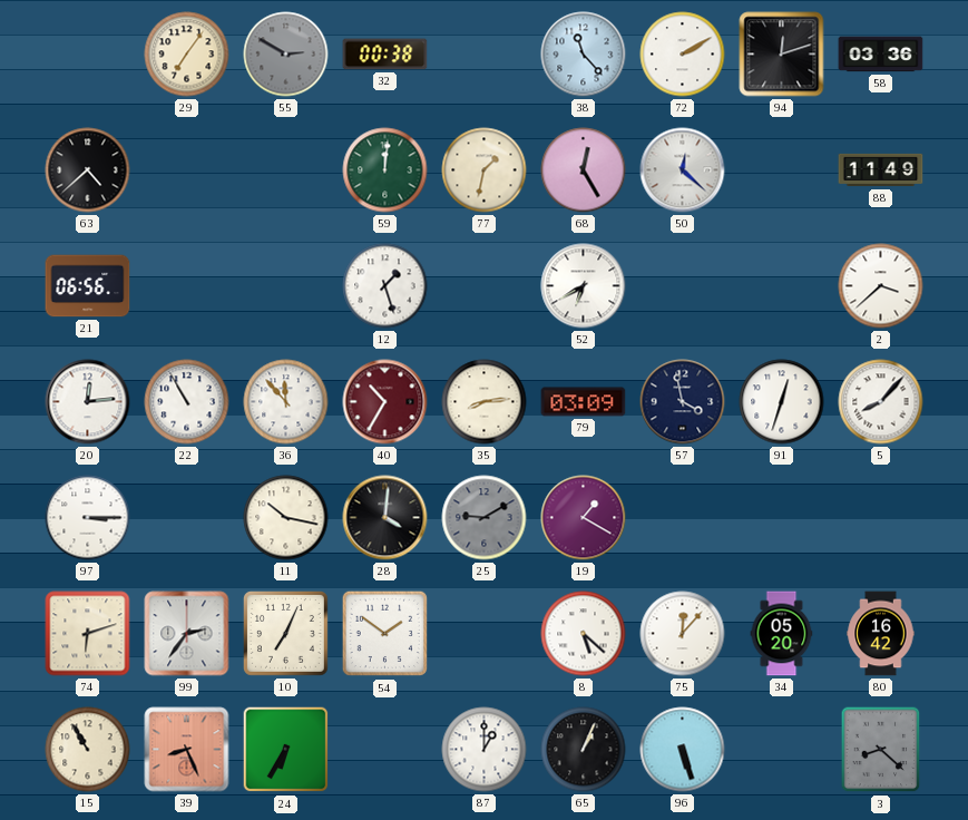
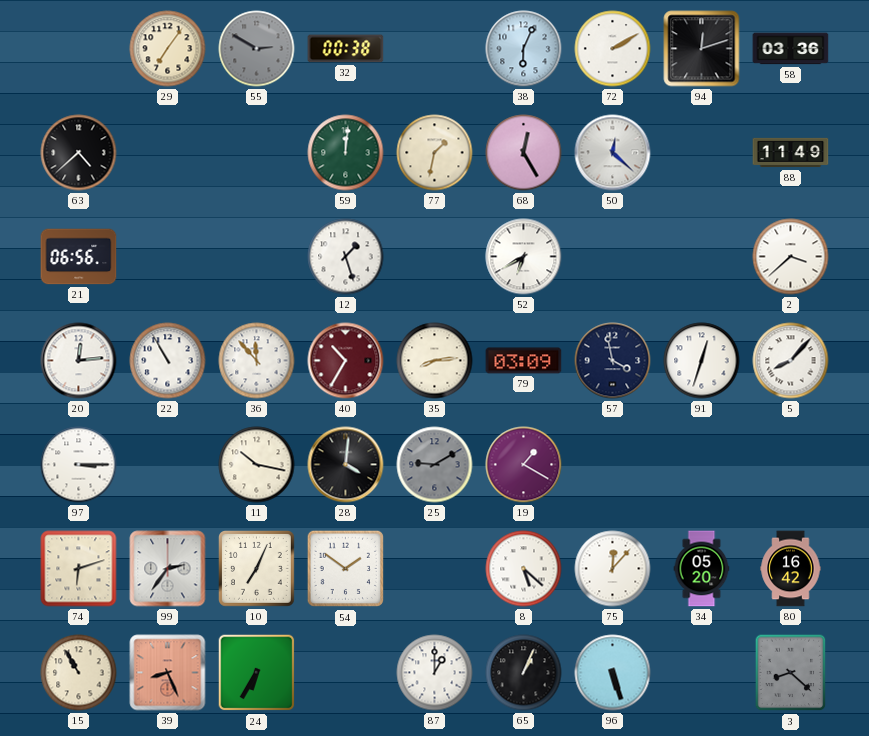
38: 11:23 -> 6:04 (524, 49)
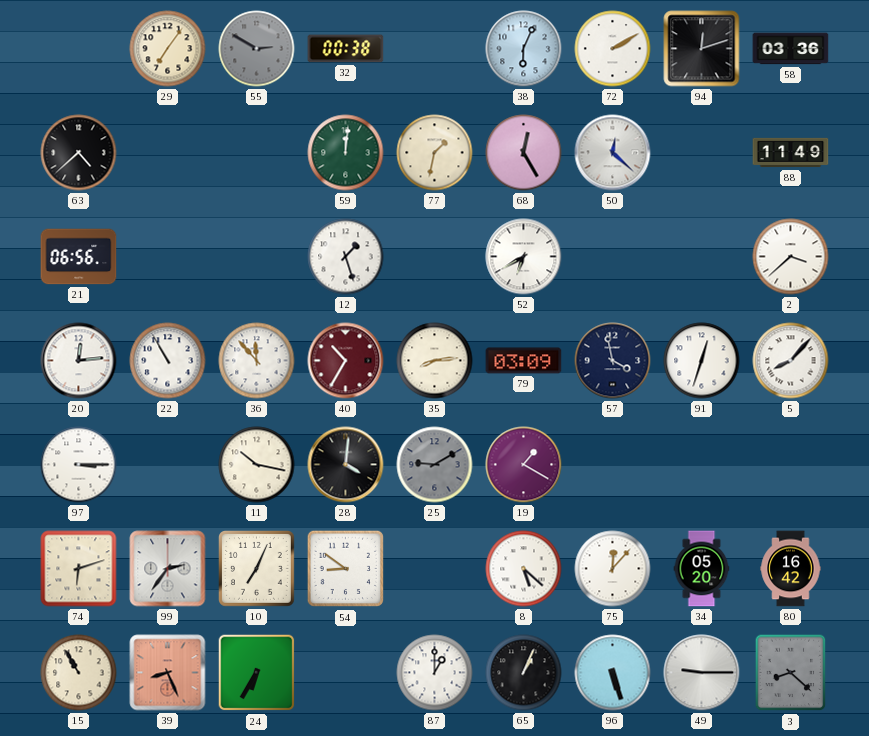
54: 1:51 -> 8:51 (346, 569)
49: none -> 9:15 (702, 673)
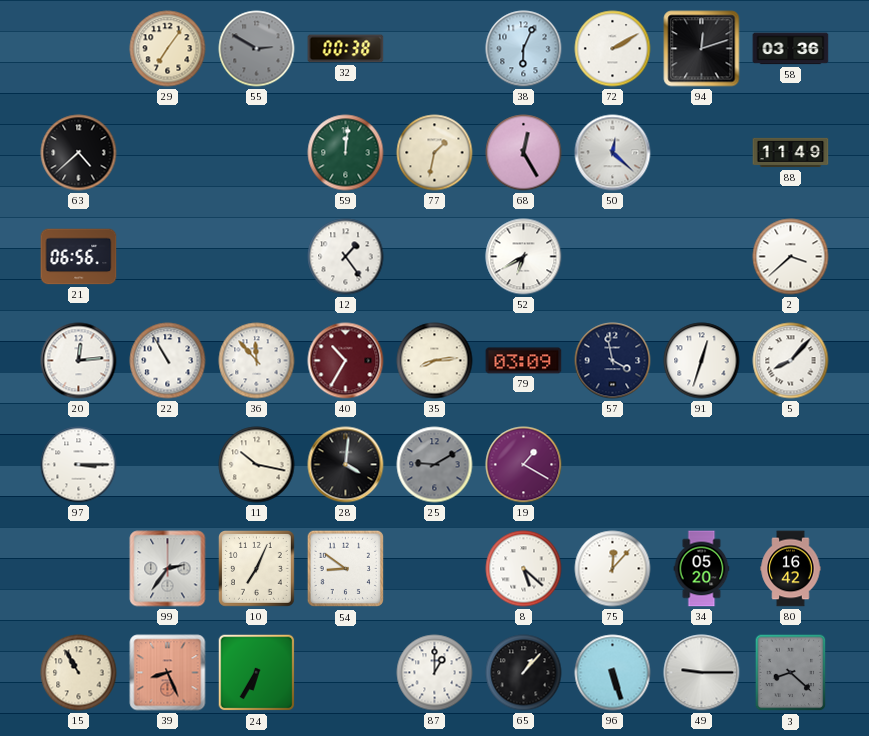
12: 1:27 -> 1:24 (346, 257)
74: 6:12 -> none (79, 569)
65: 1:04 -> 1:07 (524, 673)
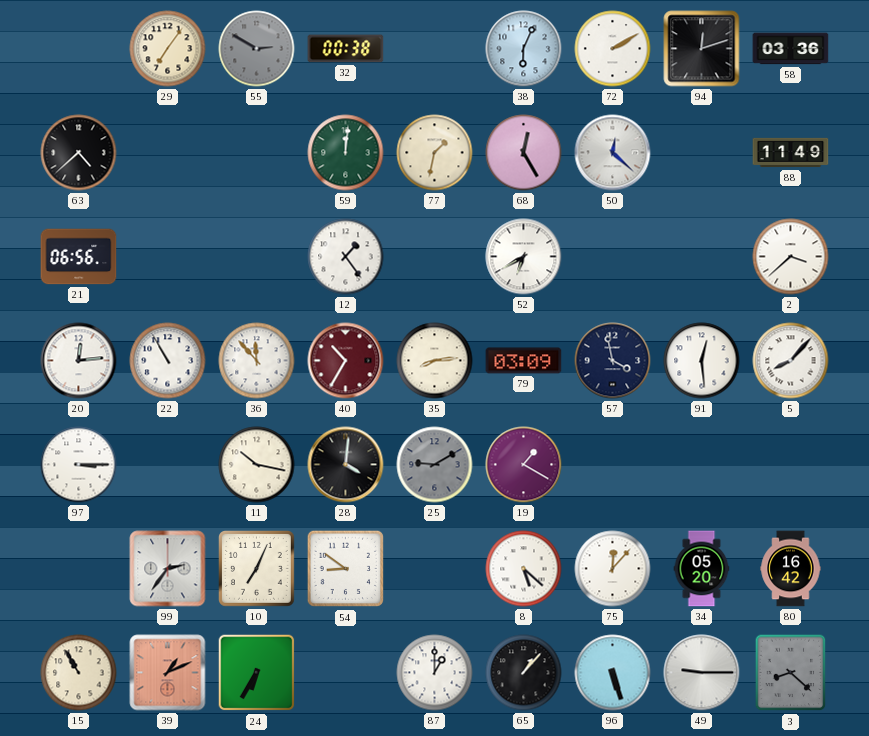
91: 12:33 -> 12:29 (702, 361)
39: 8:26 -> 1:11 (168, 673)
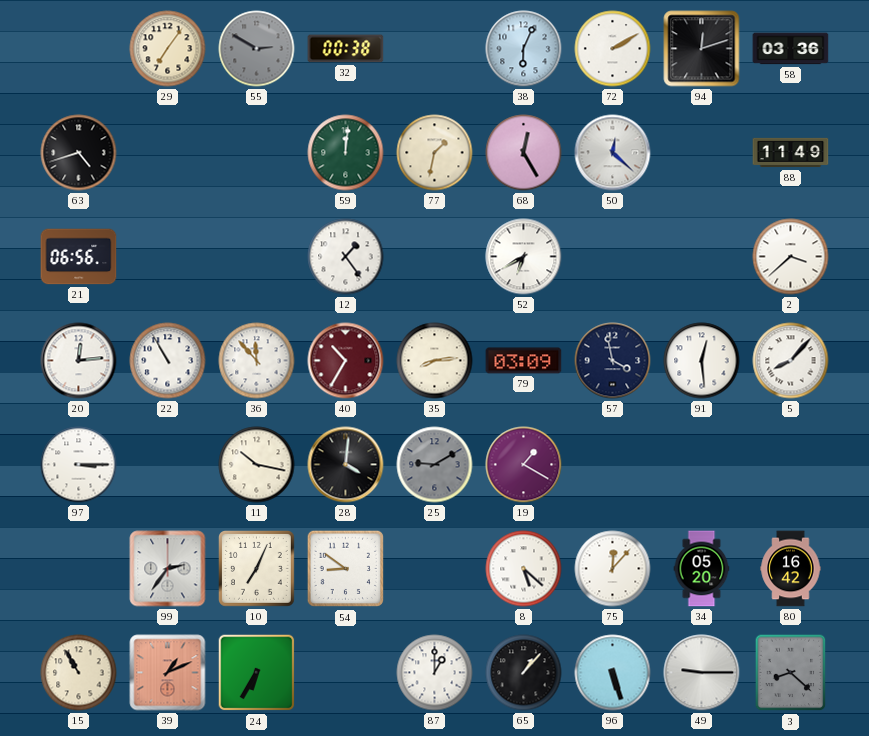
63: 4:38 -> 4:42 (79, 153)
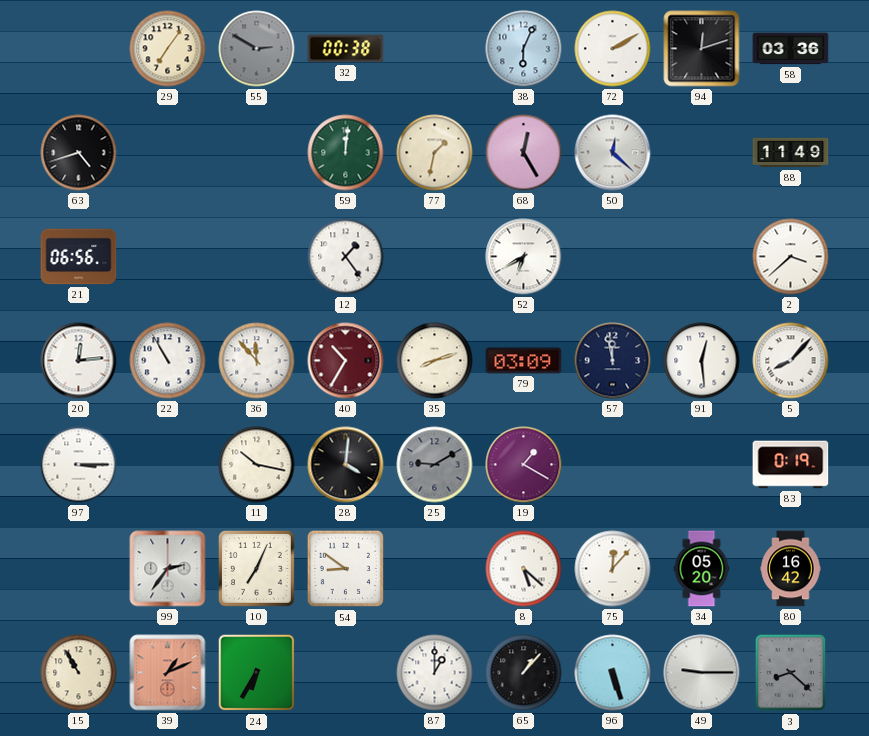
35: 8:14 -> 8:12 (435, 361)
57: 3:58 -> 11:58 (613, 361)
83: none -> 0:19 (791, 465)
